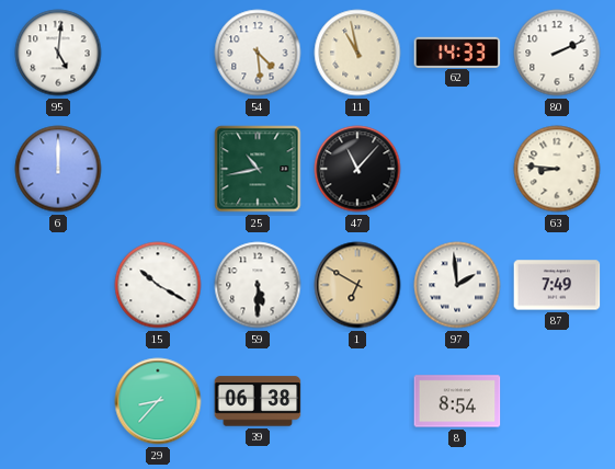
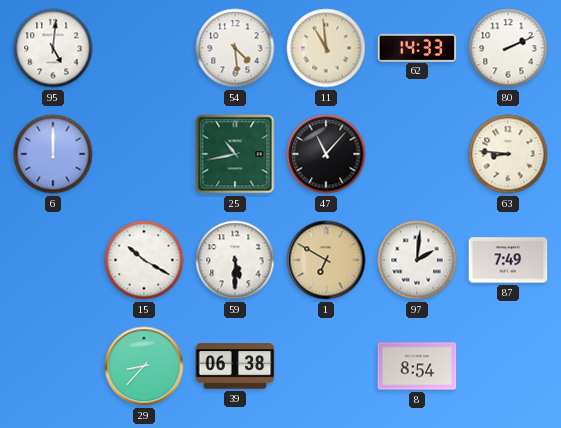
11: 10:58 -> 10:59 (326, 48)
97: 1:59 -> 2:01 (417, 260)
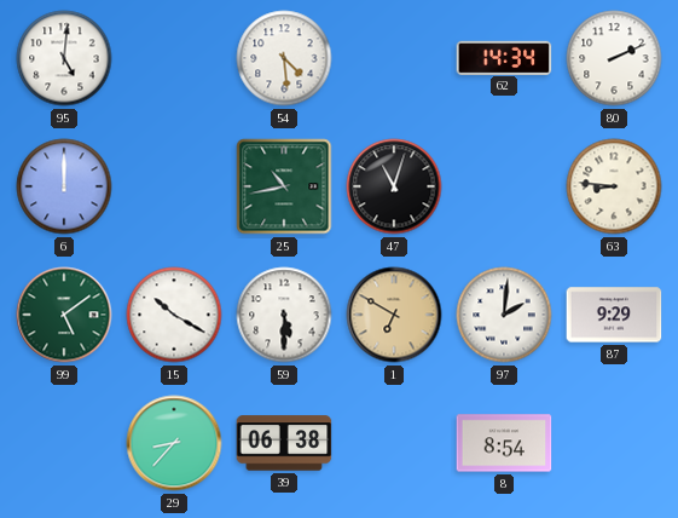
11: 10:59 -> none (326, 48)
62: 14:33 -> 14:34 (504, 57)
47: 11:07 -> 11:03 (394, 186)
99: none -> 5:09 (64, 315)
87: 7:49 -> 9:29 (614, 315)
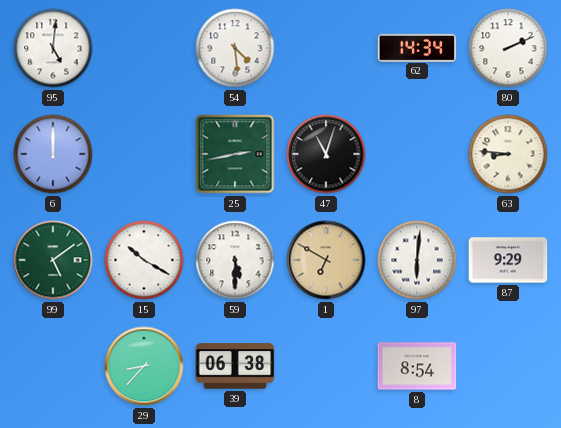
25: 10:43 -> 2:43 (235, 154)
97: 2:01 -> 6:01 (417, 260)
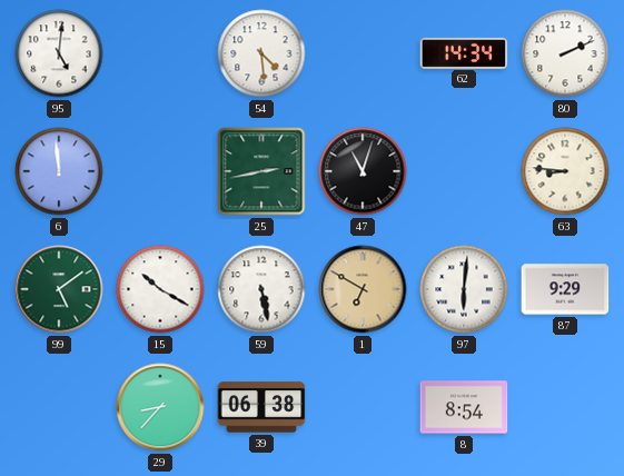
6: 12:00 -> 11:59 (59, 171)
59: 5:30 -> 5:28 (261, 289)
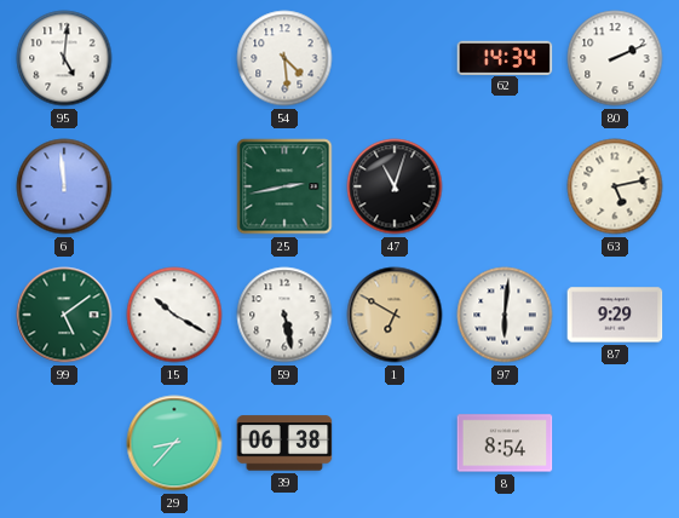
63: 8:46 -> 5:13 (615, 186)
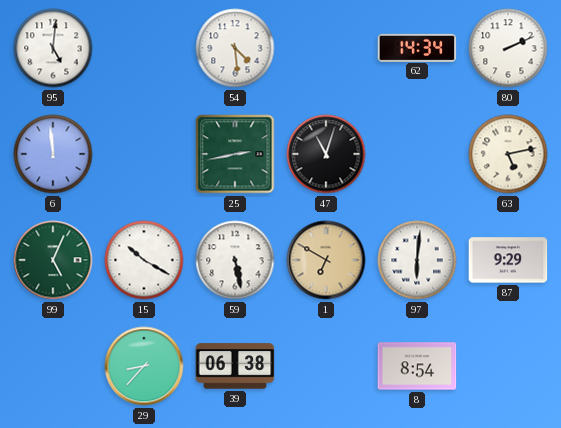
99: 5:09 -> 5:04 (53, 260)
